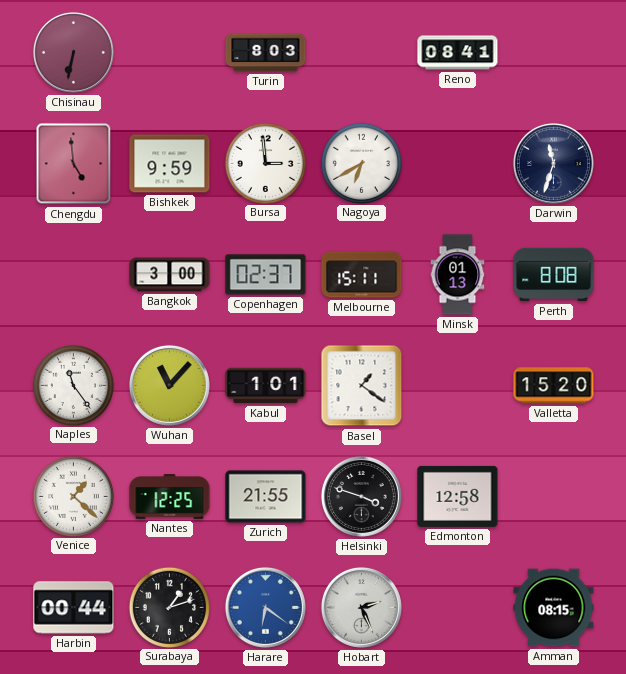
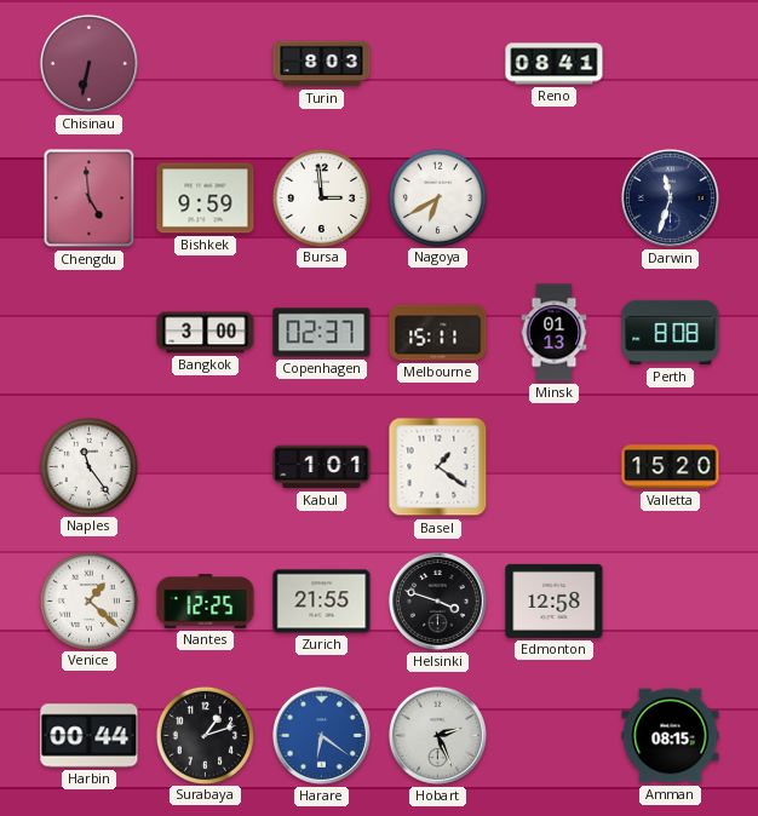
Wuhan: 11:07 -> none (169, 385)
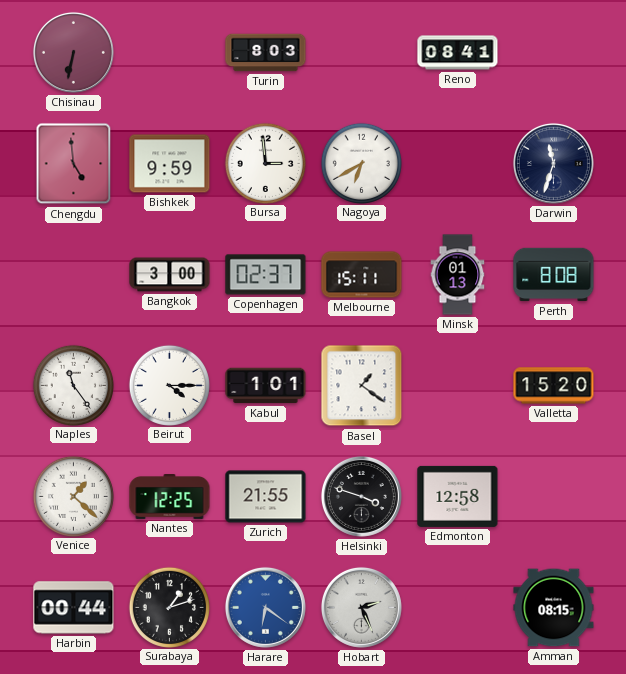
Beirut: none -> 4:15 (169, 385)
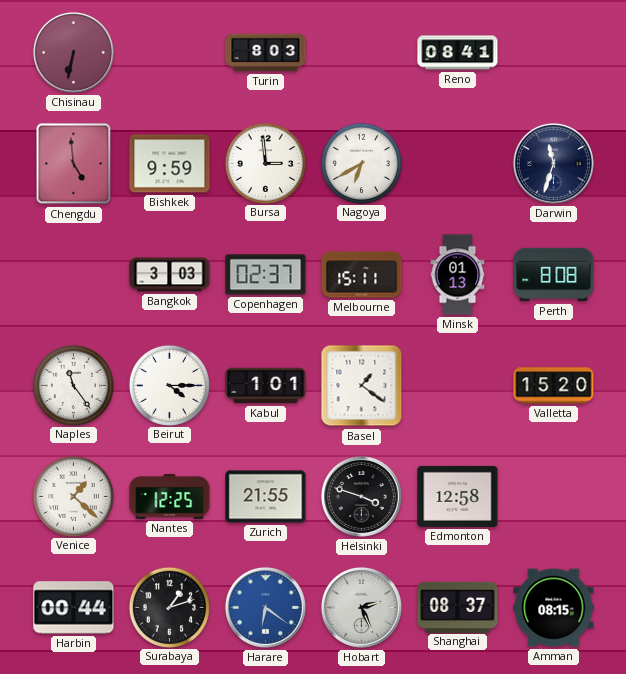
Bangkok: 3:00 -> 3:03 (170, 275)
Shanghai: none -> 08:37 (458, 607)
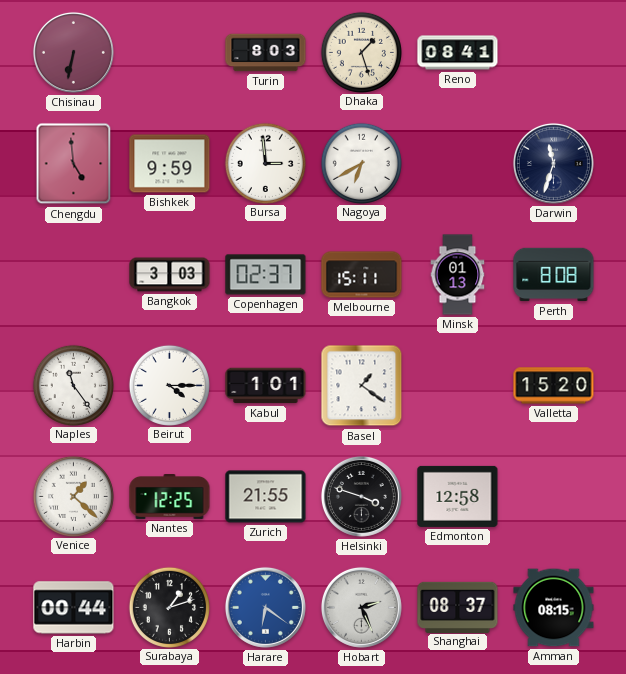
Dhaka: none -> 1:27 (361, 52)
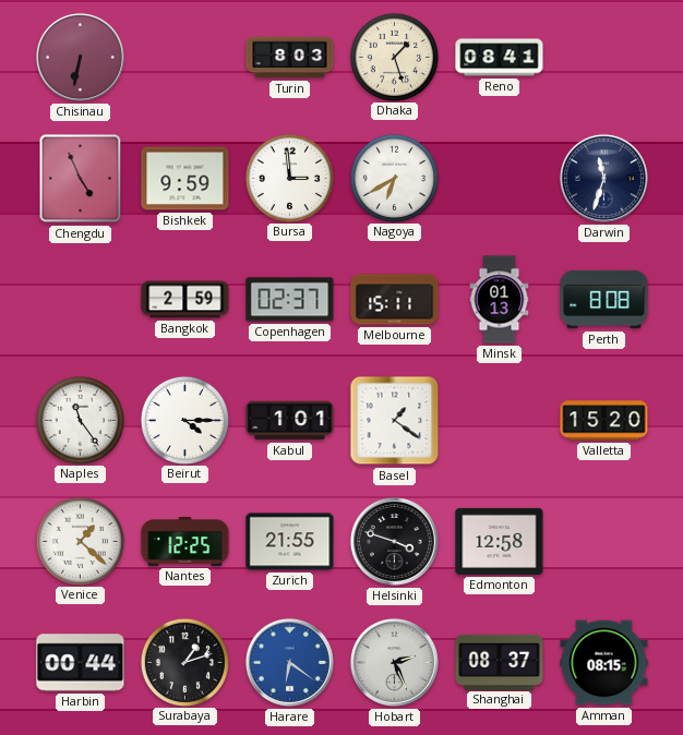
Chengdu: 4:59 -> 4:56 (81, 179)
Bangkok: 3:03 -> 2:59 (185, 300)
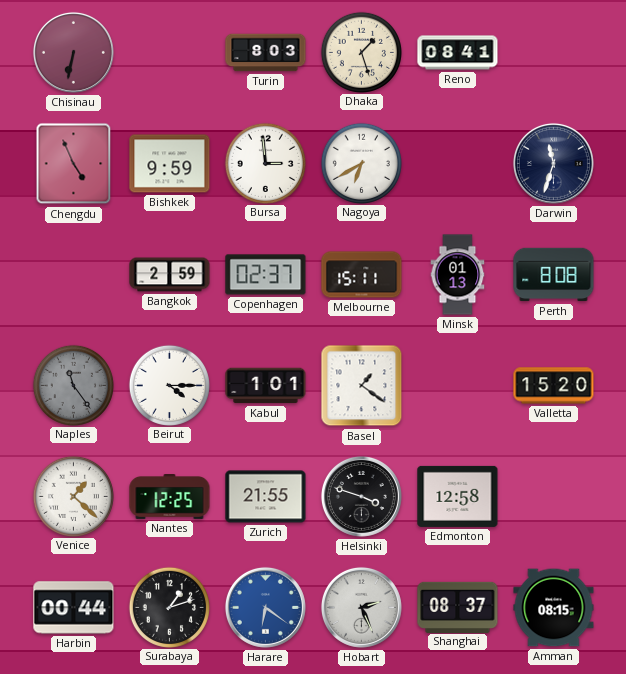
Naples dial: white -> grey (73, 385)
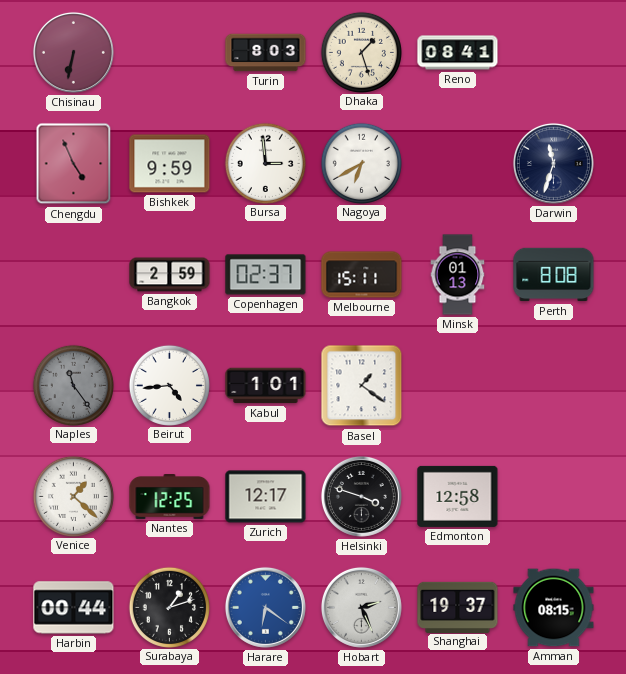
Beirut: 4:15 -> 4:44 (169, 385)
Valletta: 15:20 -> none (554, 386)
Zurich: 21:55 -> 12:17 (266, 497)
Shanghai: 08:37 -> 19:37 (458, 607)
